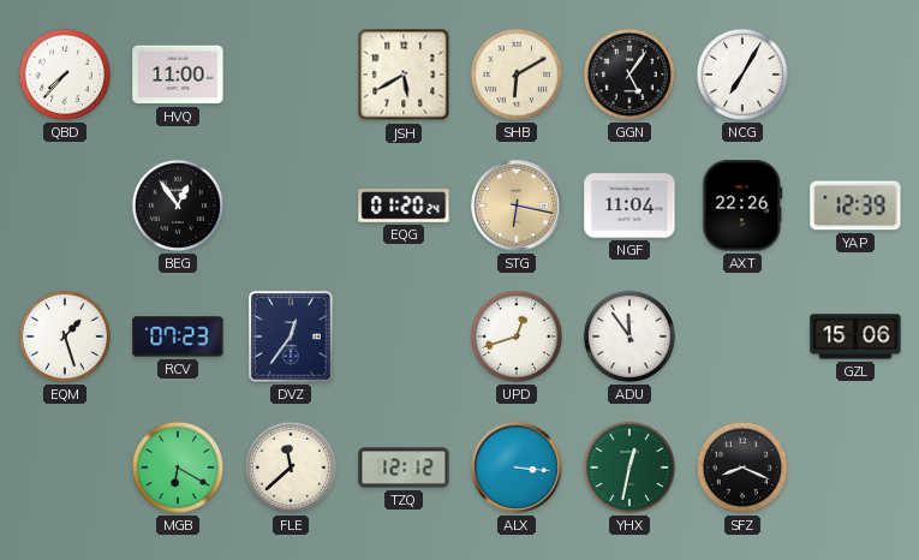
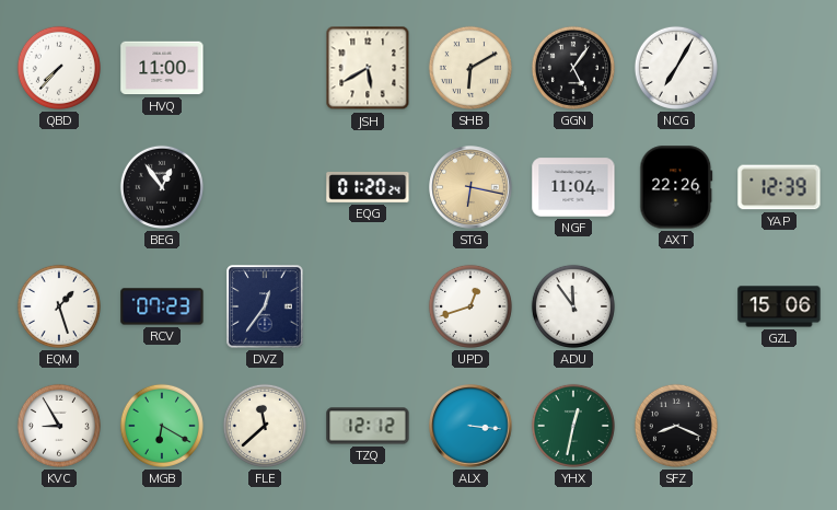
KVC: none -> 8:55 (59, 426)
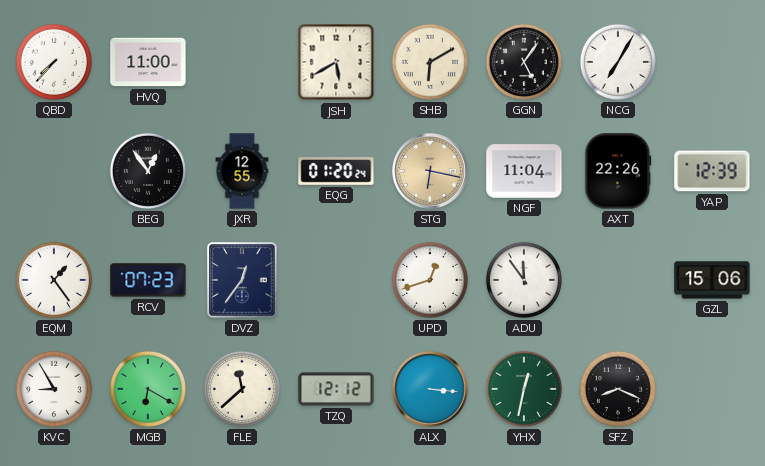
JXR: none -> 12:55 (242, 171)
EQM: 1:27 -> 1:24 (54, 280)
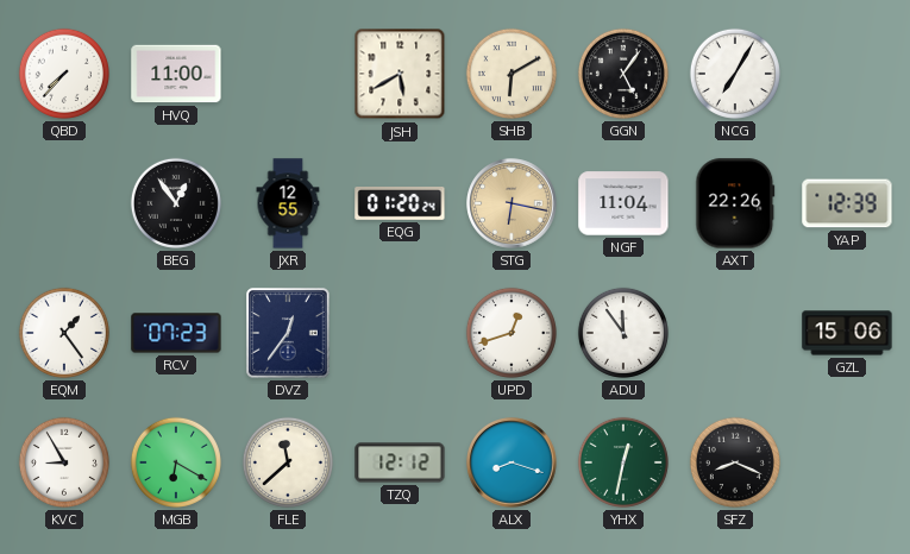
ALX: 3:16 -> 8:18 (512, 462)
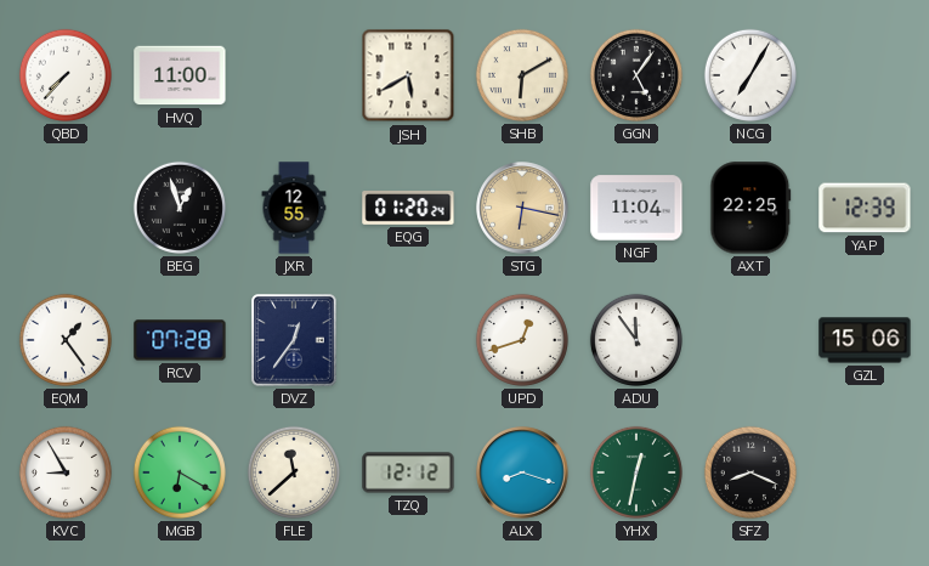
BEG: 12:54 -> 12:57 (180, 208)
AXT: 22:26 -> 22:25 (750, 208)
RCV: 07:23 -> 07:28 (180, 340)
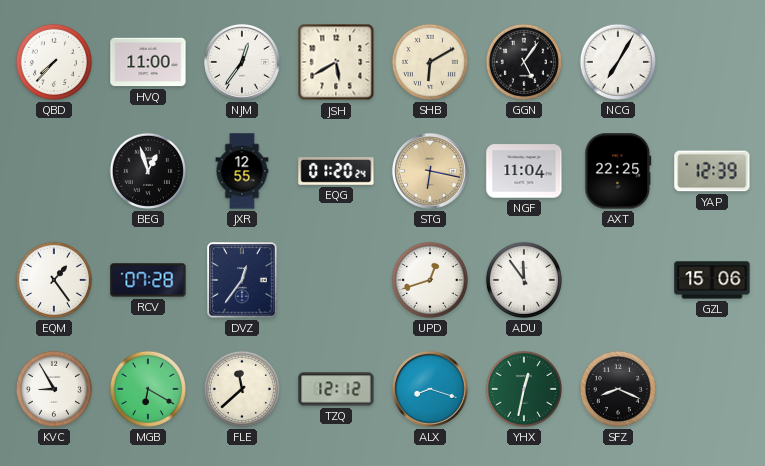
NJM: none -> 12:36 (242, 62)
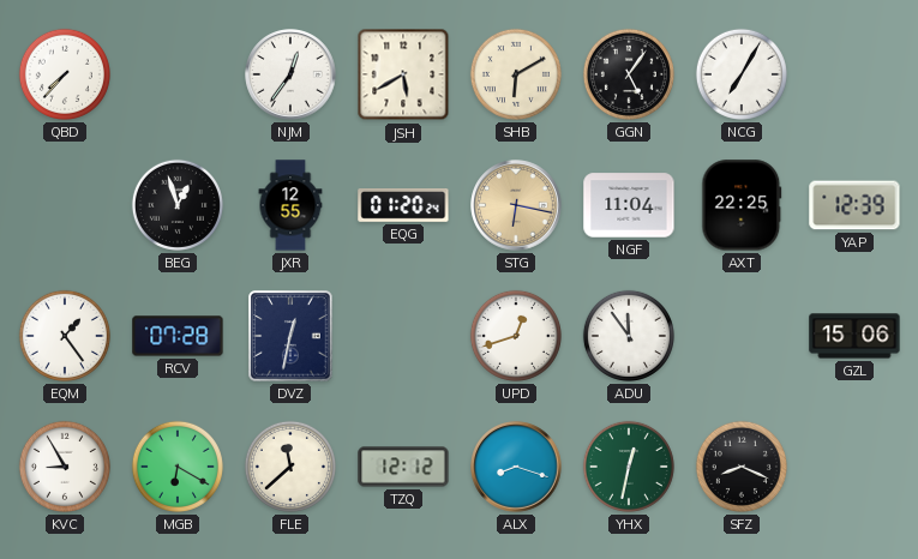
HVQ: 11:00 -> none (148, 62)
DVZ: 12:36 -> 12:32 (290, 336)
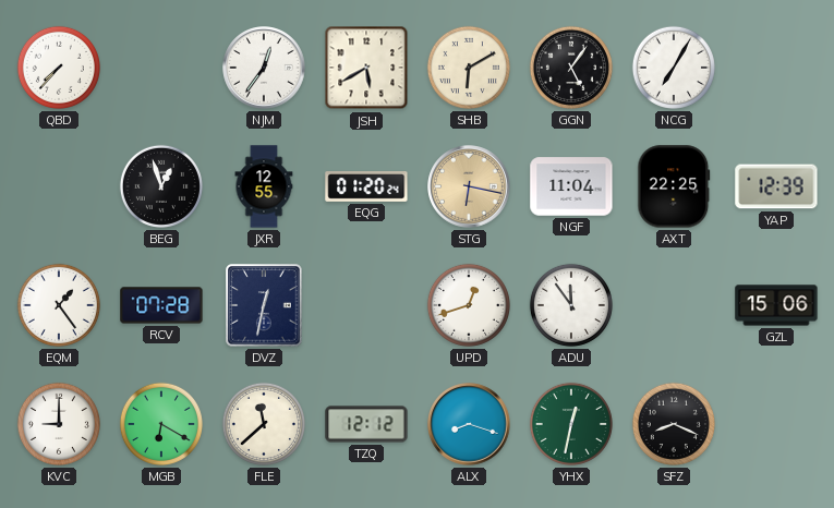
KVC: 8:55 -> 9:00 (59, 424)
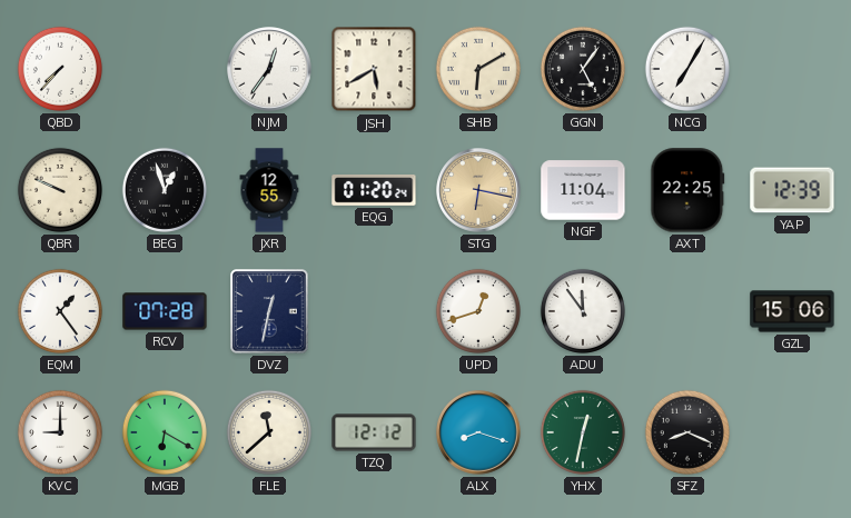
QBR: none -> 9:49 (60, 190)
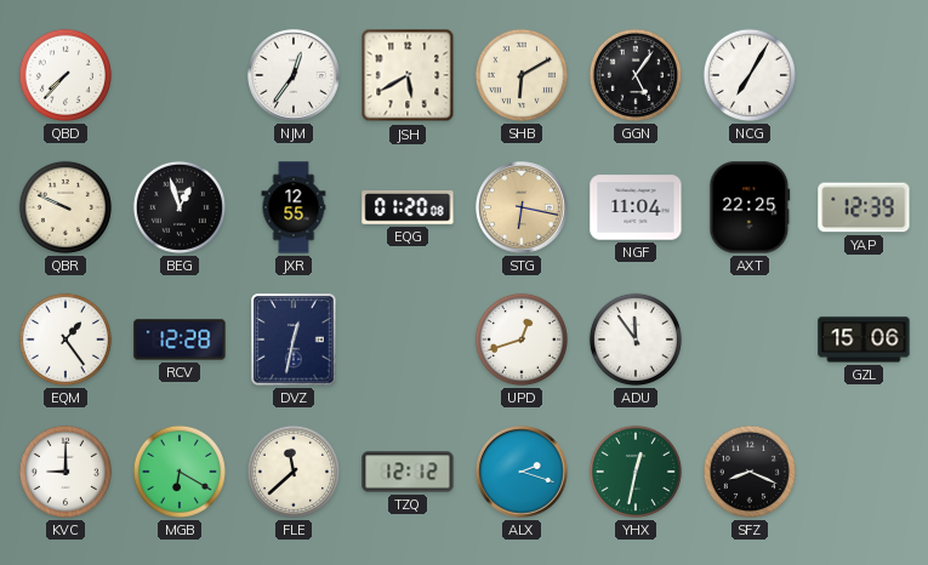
EQG: 01:20:24 -> 01:20:08 (408, 209)
RCV: 07:28 -> 12:28 (180, 339)
ALX: 8:18 -> 2:18 (522, 472)
